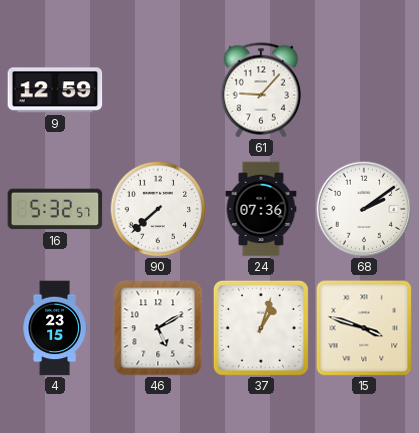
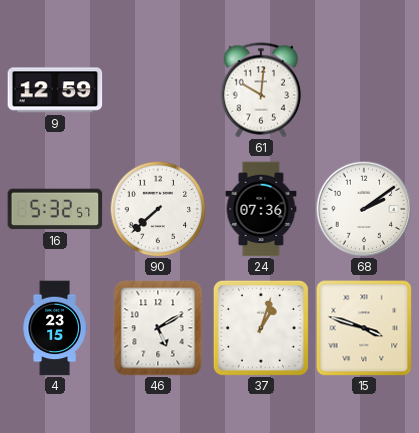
61: 9:07 -> 10:01 (260, 90)
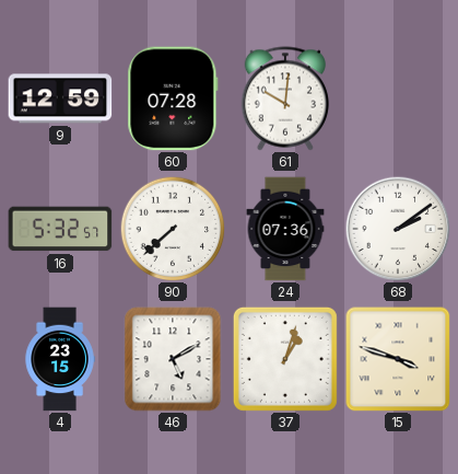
60: none -> 07:28 (173, 99)
